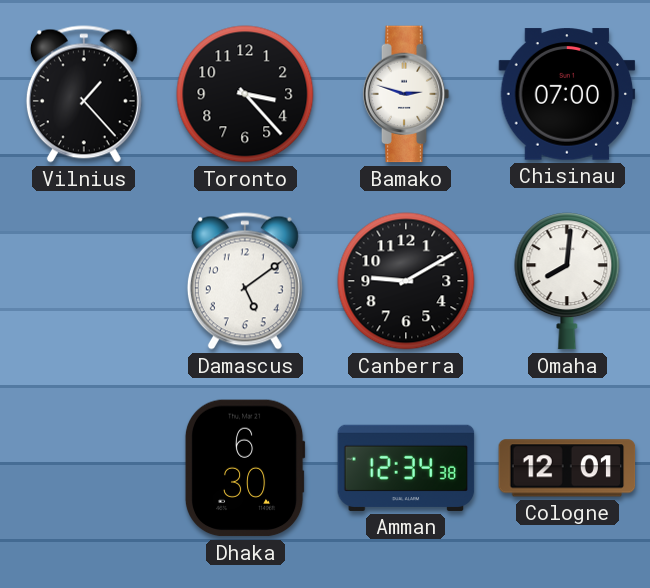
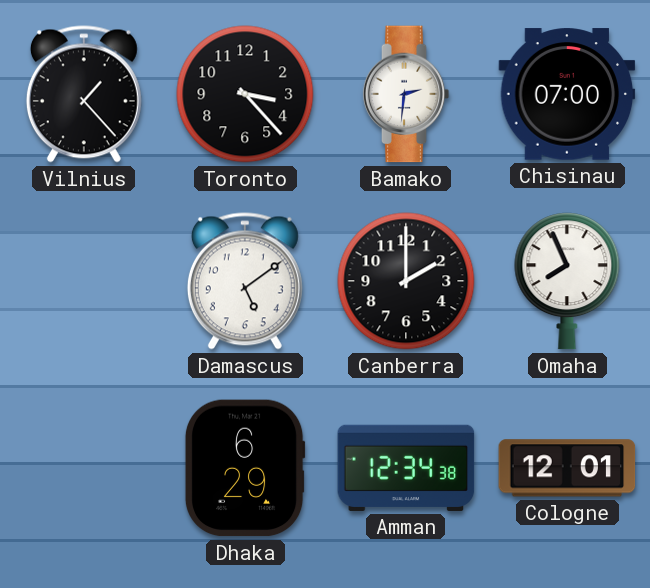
Bamako: 2:48 -> 2:31 (406, 94)
Canberra: 9:10 -> 2:00 (406, 281)
Omaha: 8:01 -> 7:56 (567, 281)
Dhaka: 6:30 -> 6:29 (245, 468)
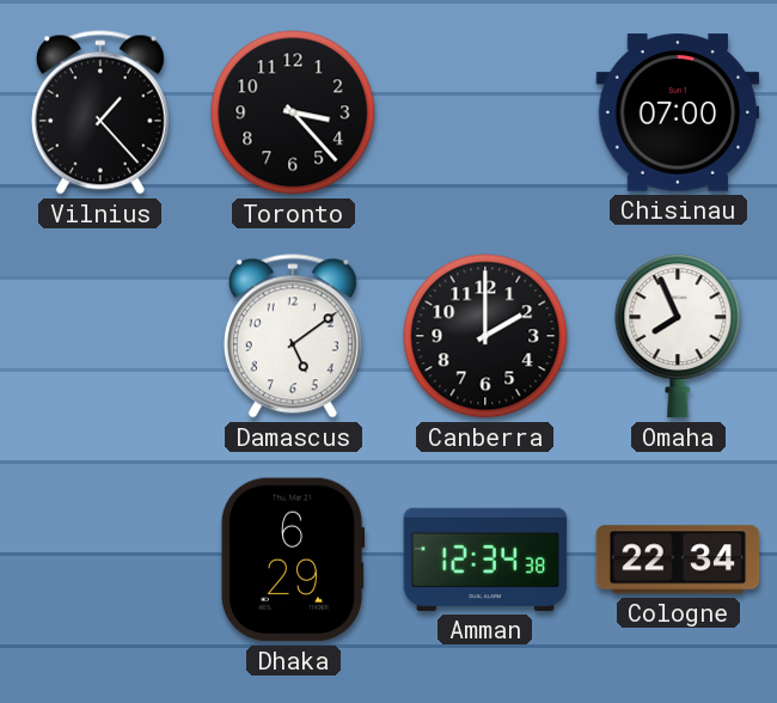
Bamako: 2:31 -> none (406, 94)
Cologne: 12:01 -> 22:34 (678, 560)
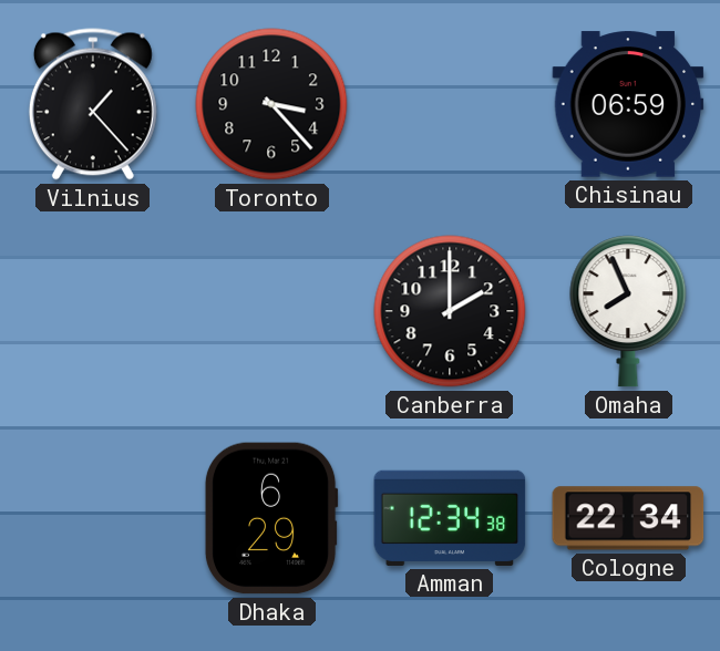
Chisinau: 07:00 -> 06:59 (628, 104)
Damascus: 5:09 -> none (293, 336)
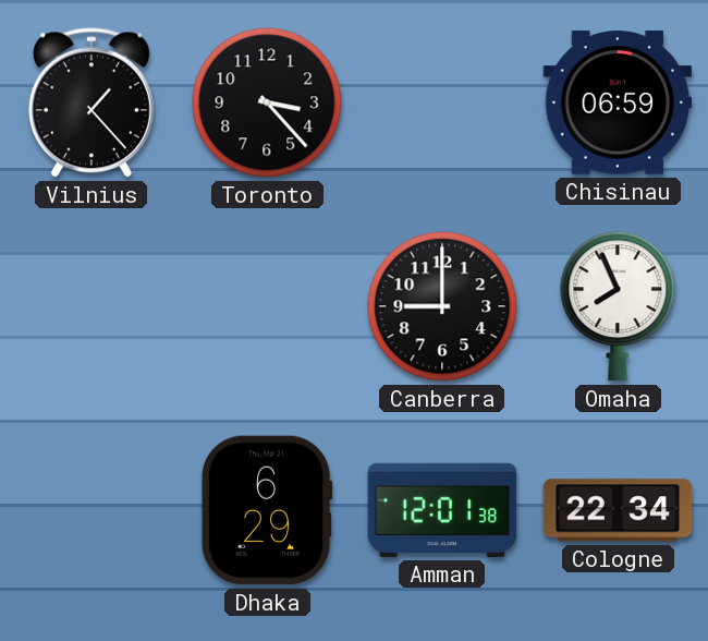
Canberra: 2:00 -> 9:00 (442, 306)
Amman: 12:34 -> 12:01 (442, 510)
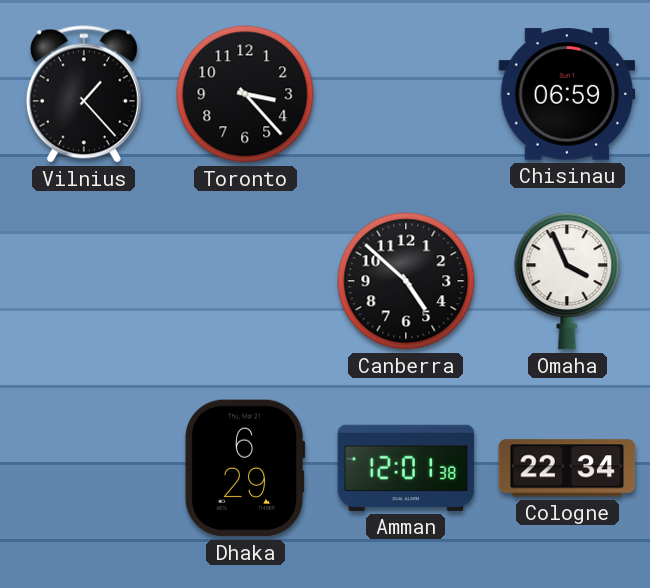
Canberra: 9:00 -> 4:52 (406, 281)
Omaha: 7:56 -> 3:56 (567, 281)
